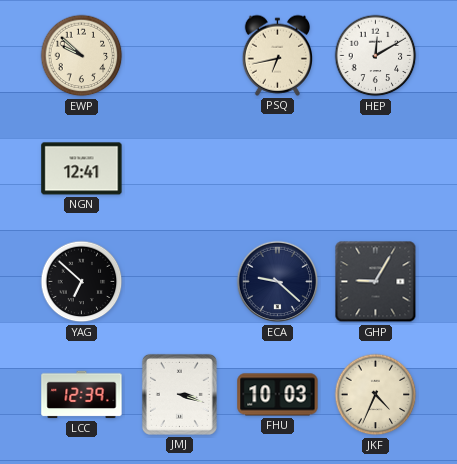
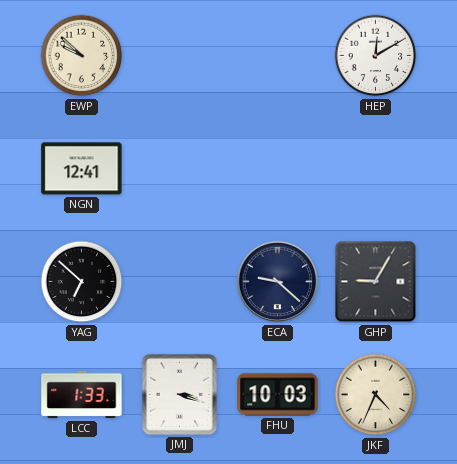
PSQ: 6:43 -> none (277, 55)
LCC: 12:39 -> 1:33 (82, 395)
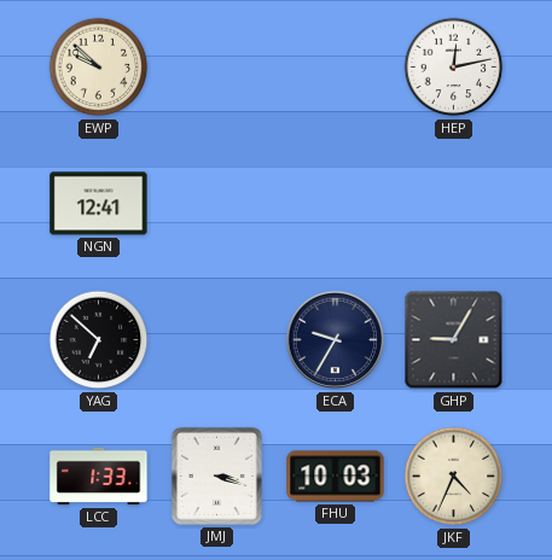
HEP: 12:10 -> 12:13 (454, 68)
ECA: 9:22 -> 9:35 (336, 340)
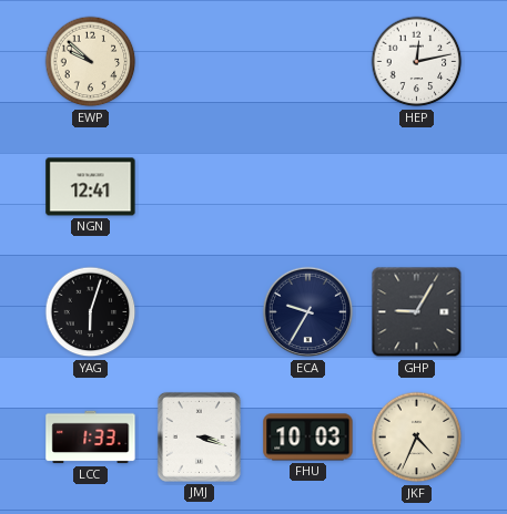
YAG: 6:52 -> 6:03 (91, 312)
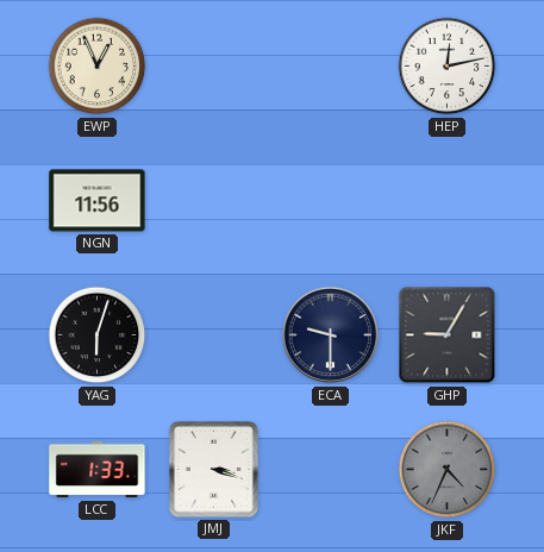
EWP: 9:52 -> 12:56 (98, 67)
NGN: 12:41 -> 11:56 (98, 201)
ECA: 9:35 -> 9:30 (331, 335)
FHU: 10:03 -> none (308, 438)
JKF dial: cream -> grey (448, 470)
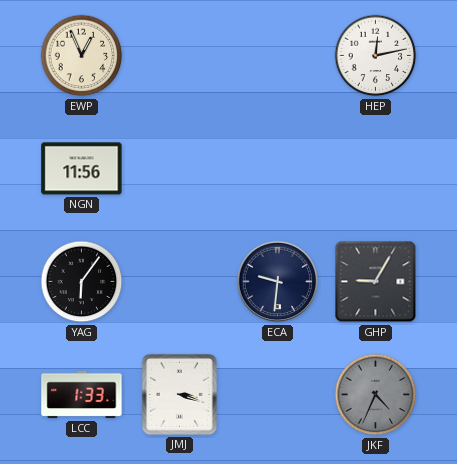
YAG: 6:03 -> 6:06 (82, 282)
ECA: 9:30 -> 9:31 (278, 282)
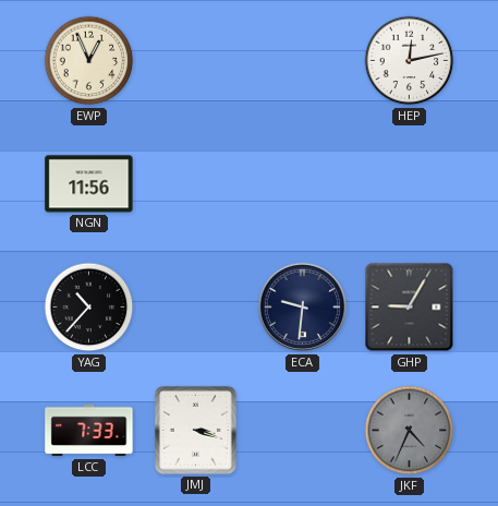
YAG: 6:06 -> 10:37 (89, 308)
LCC: 1:33 -> 7:33 (89, 431)
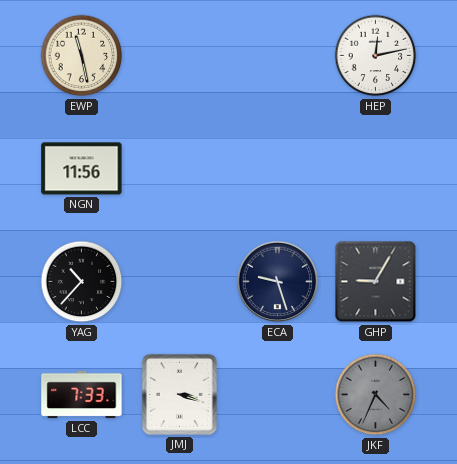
EWP: 12:56 -> 11:28 (82, 56)
ECA: 9:31 -> 9:27 (278, 282)
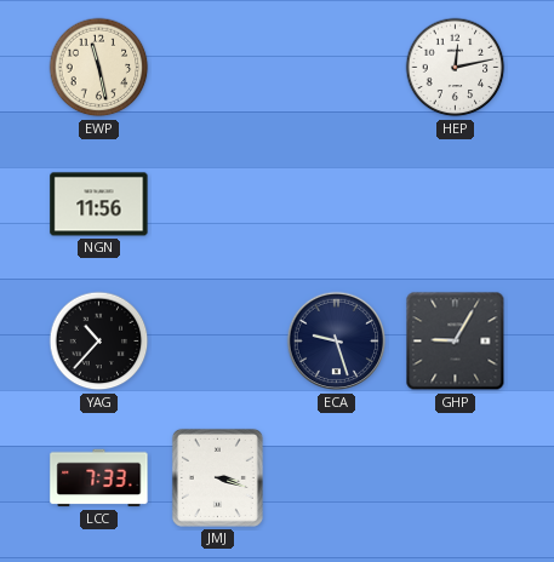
JKF: 4:34 -> none (376, 395)
